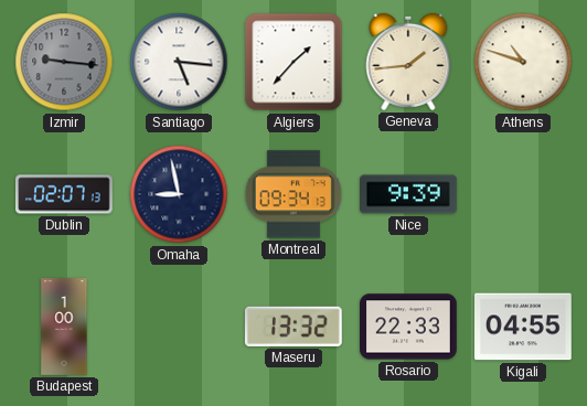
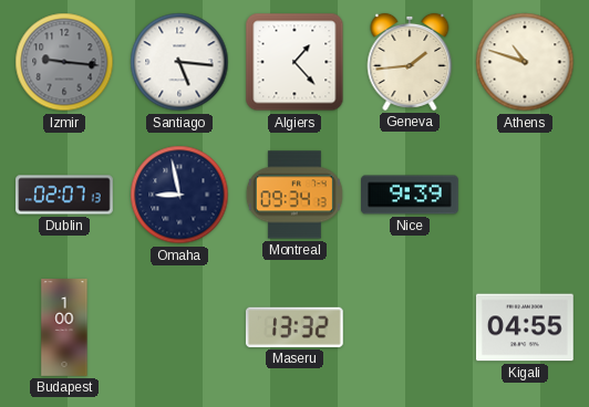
Algiers: 1:37 -> 1:23 (294, 62)
Rosario: 22:33 -> none (409, 327)
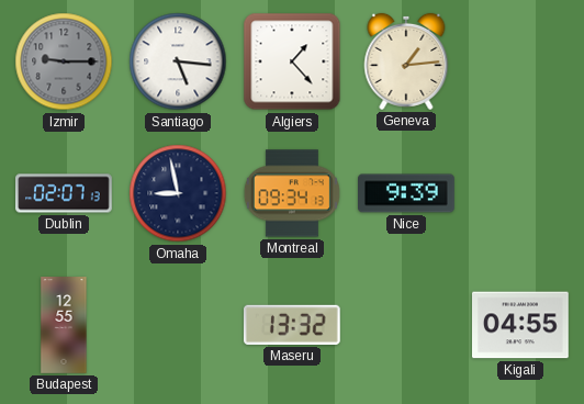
Izmir: 9:16 -> 9:15 (64, 61)
Geneva: 1:44 -> 1:14 (406, 61)
Athens: 10:48 -> none (525, 62)
Budapest: 1:00 -> 12:55 (64, 325)
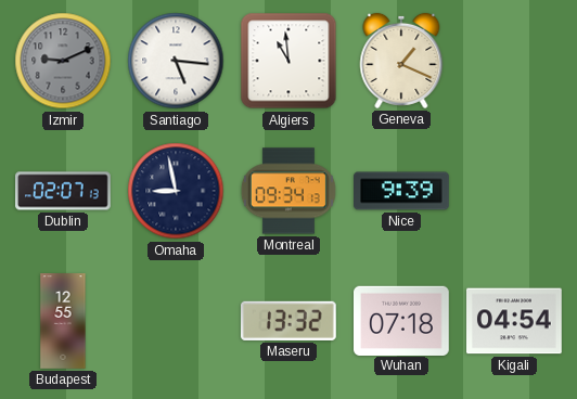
Izmir: 9:15 -> 9:11 (63, 61)
Algiers: 1:23 -> 10:59 (288, 61)
Geneva: 1:14 -> 1:19 (401, 61)
Wuhan: none -> 07:18 (402, 320)
Kigali: 04:55 -> 04:54 (515, 321)
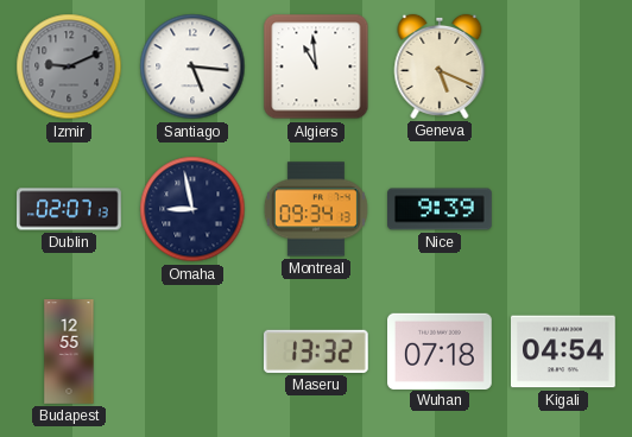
Geneva: 1:19 -> 5:19 (440, 66)
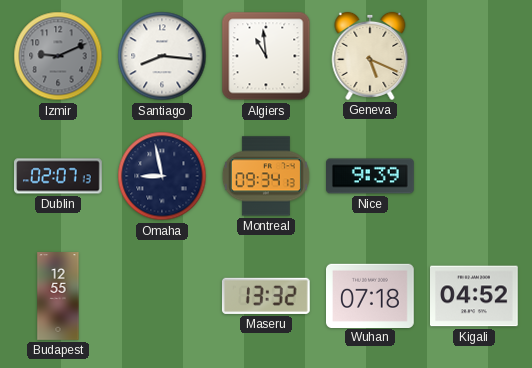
Santiago: 5:16 -> 8:16 (162, 56)
Kigali: 04:54 -> 04:52 (475, 296)
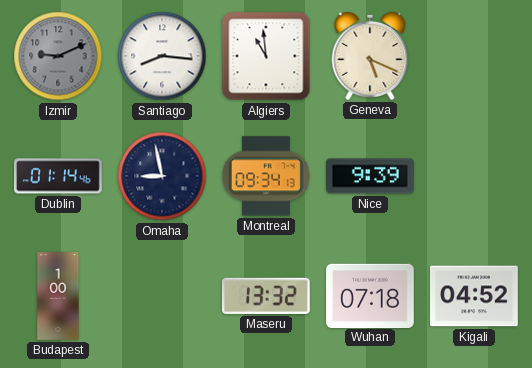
Dublin: 02:07 -> 01:14 (58, 176)
Budapest: 12:55 -> 1:00 (58, 296)
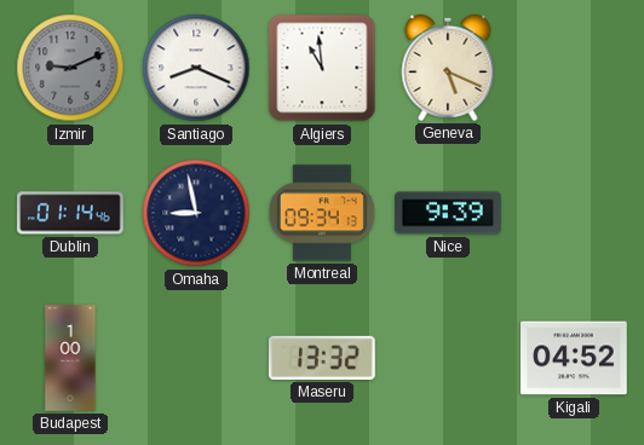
Santiago: 8:16 -> 8:19 (196, 68)
Wuhan: 07:18 -> none (371, 295)
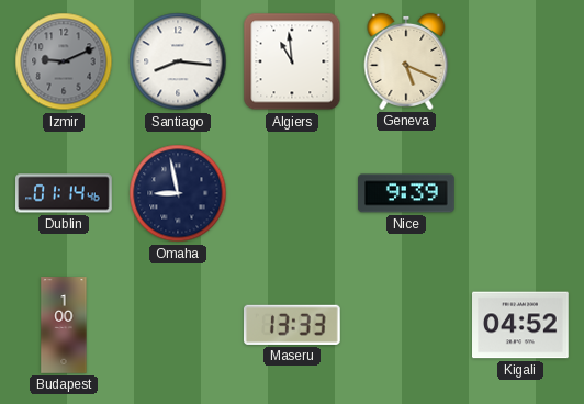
Santiago: 8:19 -> 8:16 (178, 61)
Montreal: 09:34 -> none (322, 213)
Maseru: 13:32 -> 13:33 (292, 325)
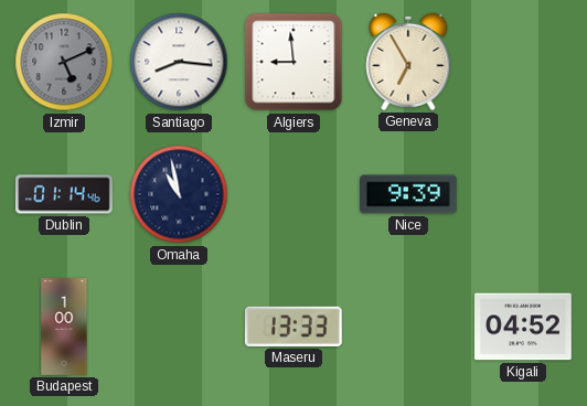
Izmir: 9:11 -> 5:11 (64, 62)
Algiers: 10:59 -> 8:59 (293, 62)
Geneva: 5:19 -> 6:55 (408, 62)
Omaha: 8:58 -> 10:58 (179, 194)
